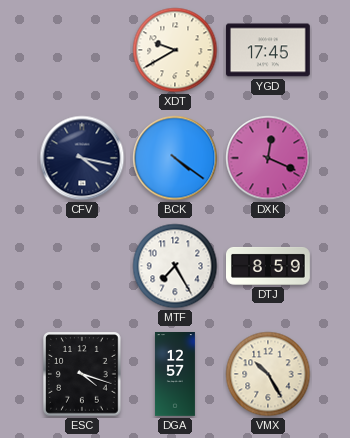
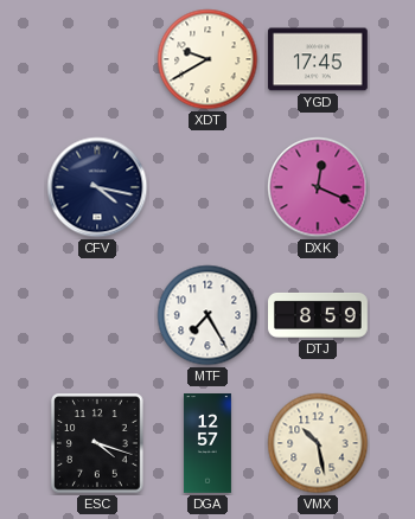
BCK: 4:21 -> none (175, 158)
VMX: 10:25 -> 10:28 (318, 443)
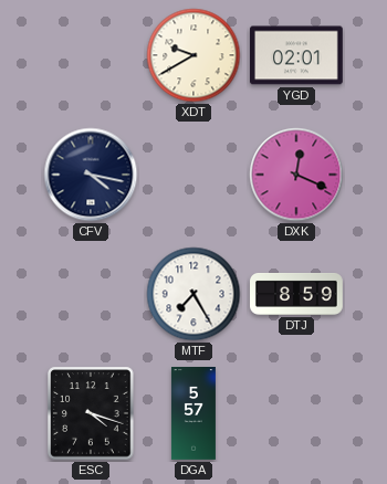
YGD: 17:45 -> 02:01 (296, 55)
DGA: 12:57 -> 5:57 (193, 414)
VMX: 10:28 -> none (318, 443)
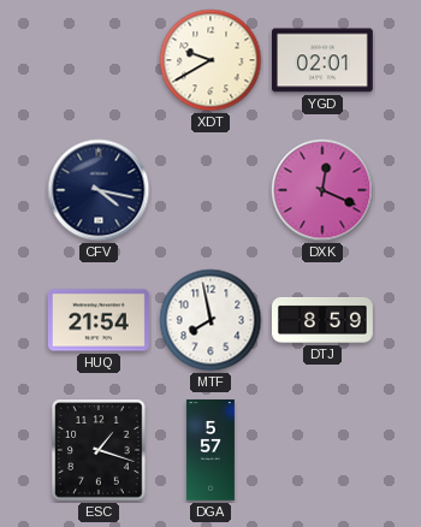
HUQ: none -> 21:54 (100, 320)
MTF: 7:25 -> 7:58 (210, 320)
ESC: 4:18 -> 1:18 (100, 450)
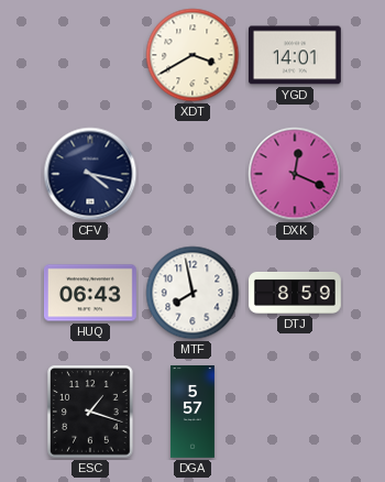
XDT: 9:40 -> 3:40 (193, 55)
YGD: 02:01 -> 14:01 (295, 55)
HUQ: 21:54 -> 06:43 (91, 293)
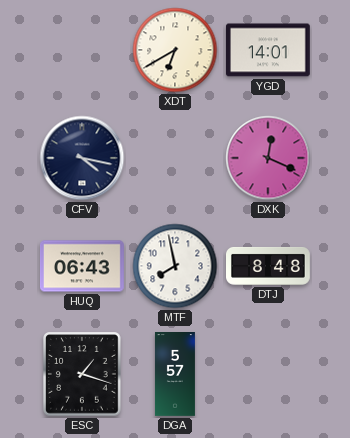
XDT: 3:40 -> 6:40 (175, 50)
DTJ: 8:59 -> 8:48 (269, 266)
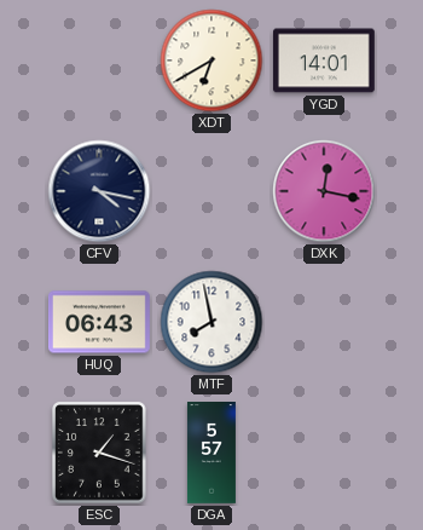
DXK: 12:19 -> 12:17 (324, 191)
DTJ: 8:48 -> none (269, 266)
